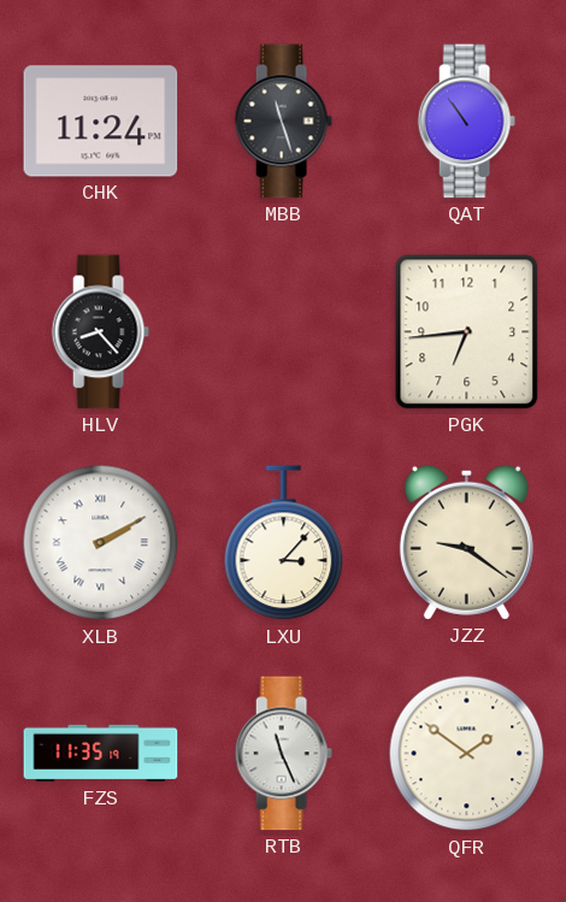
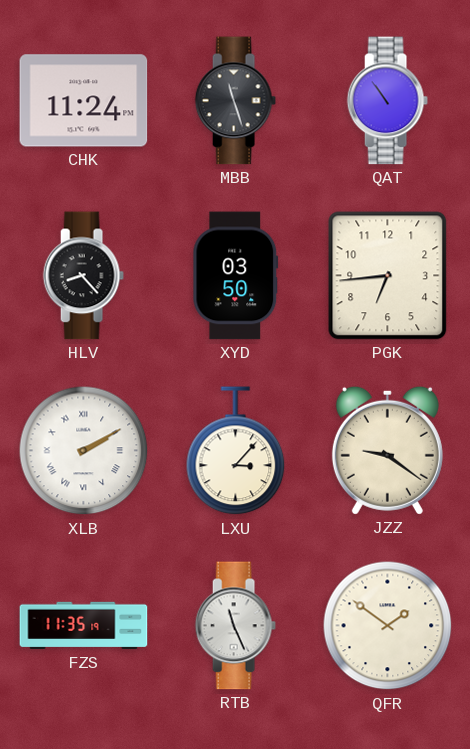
XYD: none -> 03:50 (236, 276)
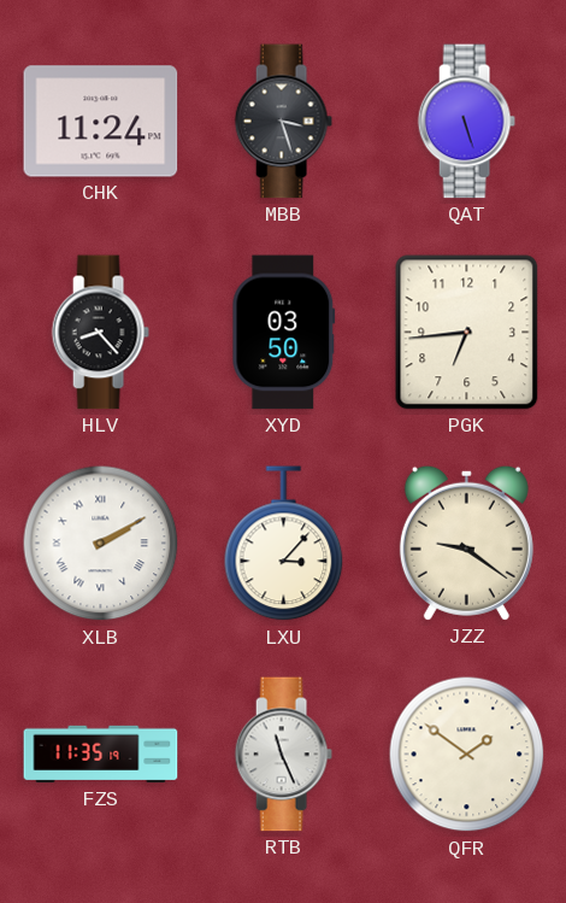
MBB: 11:27 -> 3:27 (283, 122)
QAT: 10:54 -> 5:27 (466, 122)
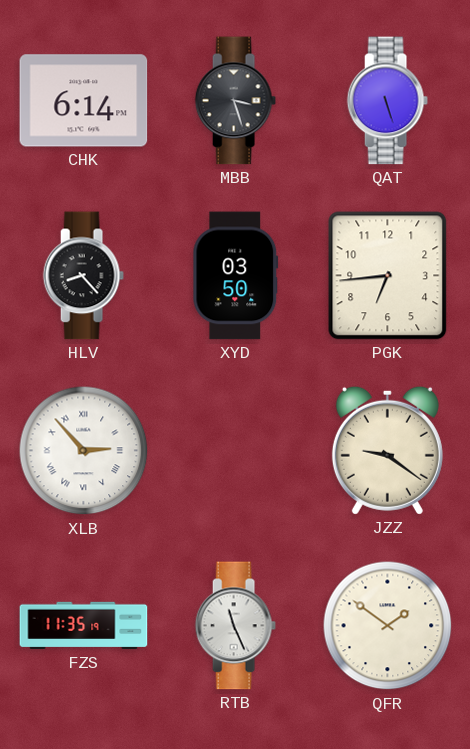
CHK: 11:24 -> 6:14 (84, 101)
XLB: 2:10 -> 2:53 (84, 451)
LXU: 3:07 -> none (284, 544)
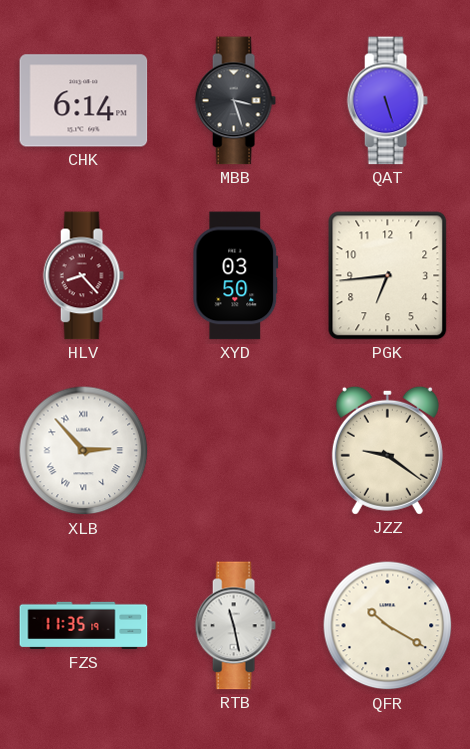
HLV dial: black -> burgundy (83, 276)
RTB: 11:26 -> 11:28 (235, 626)
QFR: 1:51 -> 10:20 (388, 626)
